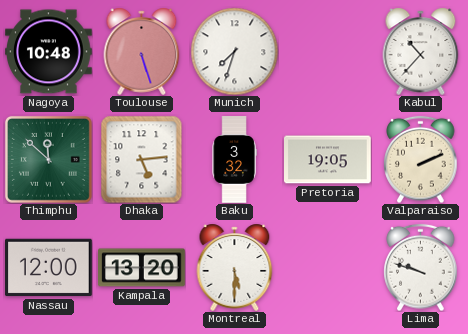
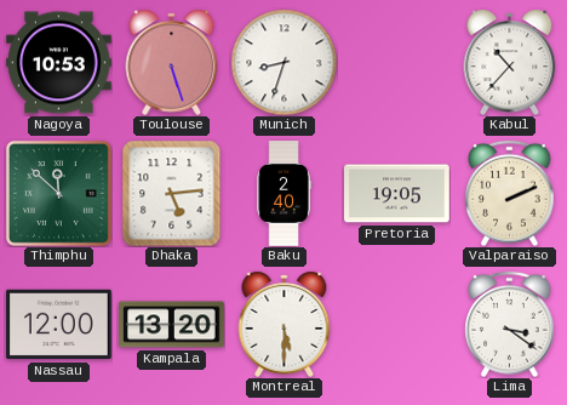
Nagoya: 10:48 -> 10:53 (59, 63)
Munich: 7:33 -> 8:33 (283, 62)
Baku: 3:32 -> 2:40 (283, 194)
Lima: 9:48 -> 3:21 (510, 324)
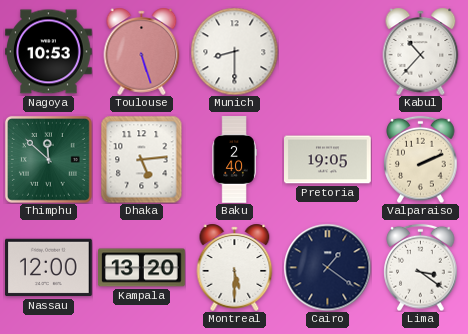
Munich: 8:33 -> 8:30 (234, 51)
Cairo: none -> 1:21 (327, 267)
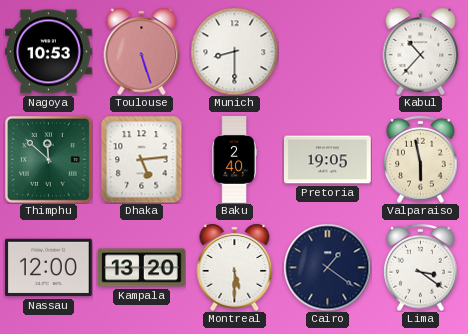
Valparaiso: 2:11 -> 5:58 (421, 159)
